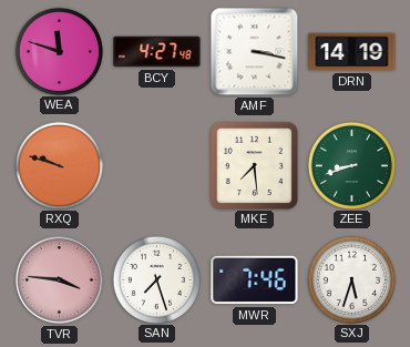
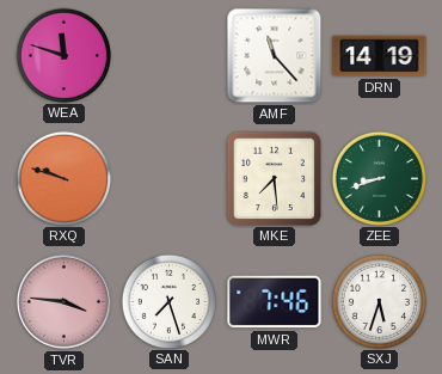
BCY: 4:27 -> none (157, 52)
AMF: 3:17 -> 11:23 (275, 56)
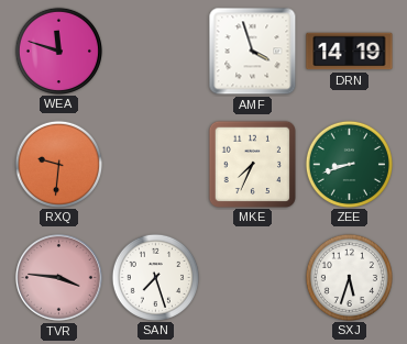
AMF: 11:23 -> 3:57 (253, 52)
RXQ: 9:48 -> 9:31 (58, 164)
MKE: 7:29 -> 7:34 (252, 164)
MWR: 7:46 -> none (275, 302)
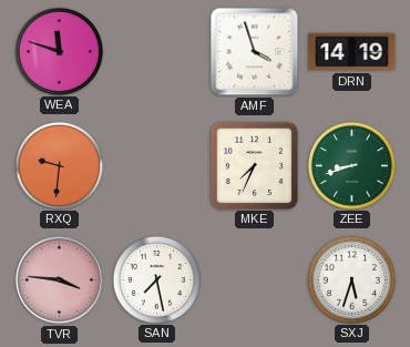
SAN: 7:27 -> 7:28 (156, 279)
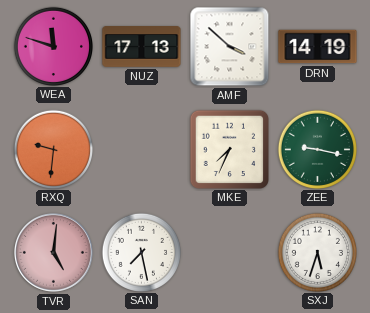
NUZ: none -> 17:13 (142, 47)
AMF: 3:57 -> 3:52 (230, 47)
ZEE: 8:42 -> 9:17 (317, 149)
TVR: 3:46 -> 5:01 (53, 252)
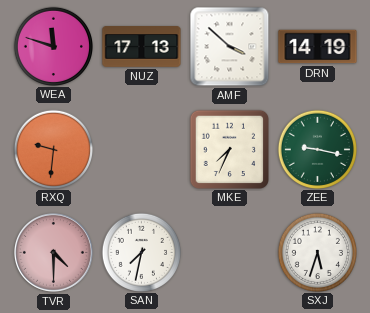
TVR: 5:01 -> 4:30 (53, 252)
SAN: 7:28 -> 7:32 (141, 252)
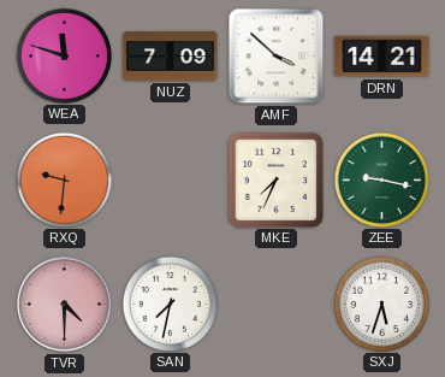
NUZ: 17:13 -> 7:09 (171, 57)
DRN: 14:19 -> 14:21 (382, 57)
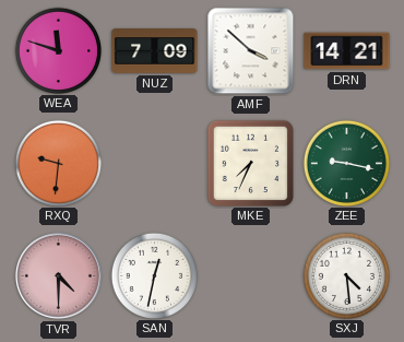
SAN: 7:32 -> 12:32 (154, 275)
SXJ: 5:33 -> 4:29 (346, 275)
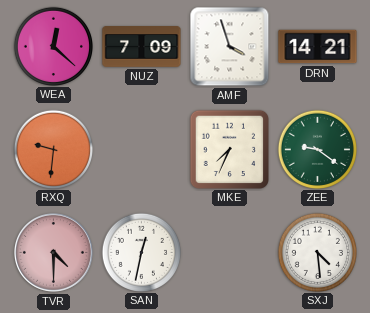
WEA: 11:48 -> 12:22 (53, 46)
AMF: 3:52 -> 3:57 (230, 47)
ZEE: 9:17 -> 9:21 (317, 149)
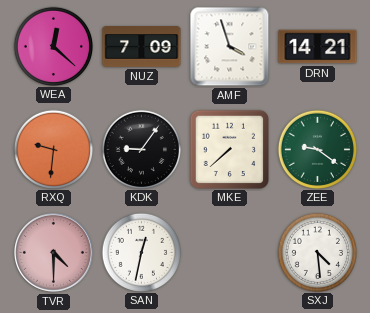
KDK: none -> 9:06 (141, 149)
MKE: 7:34 -> 7:38 (229, 149)
